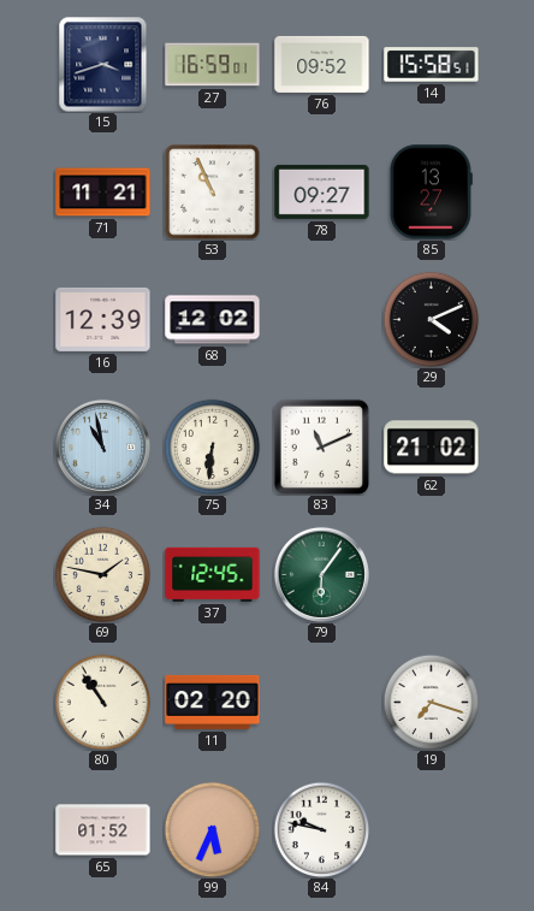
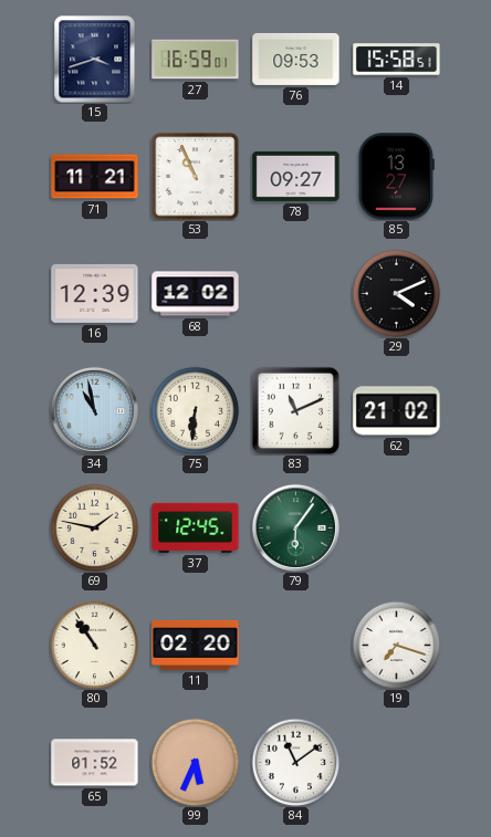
76: 09:52 -> 09:53 (296, 59)
84: 9:47 -> 11:09 (295, 762)
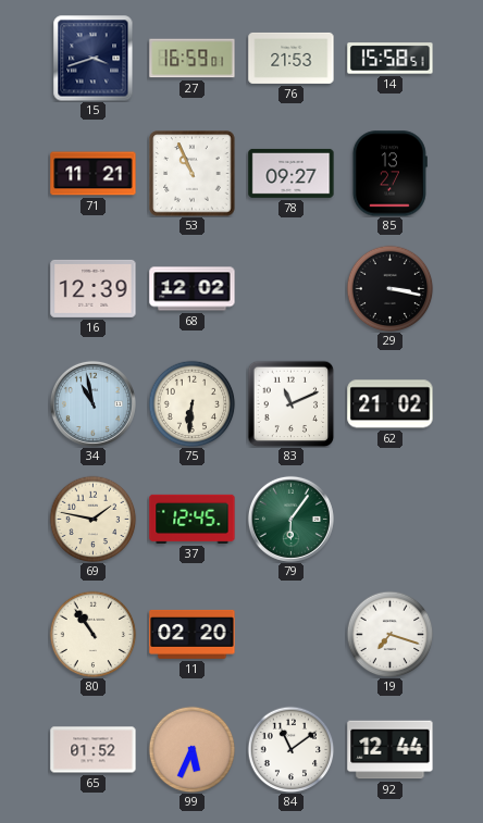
76: 09:53 -> 21:53 (292, 58)
29: 4:11 -> 3:17 (389, 288)
92: none -> 12:44 (391, 750)
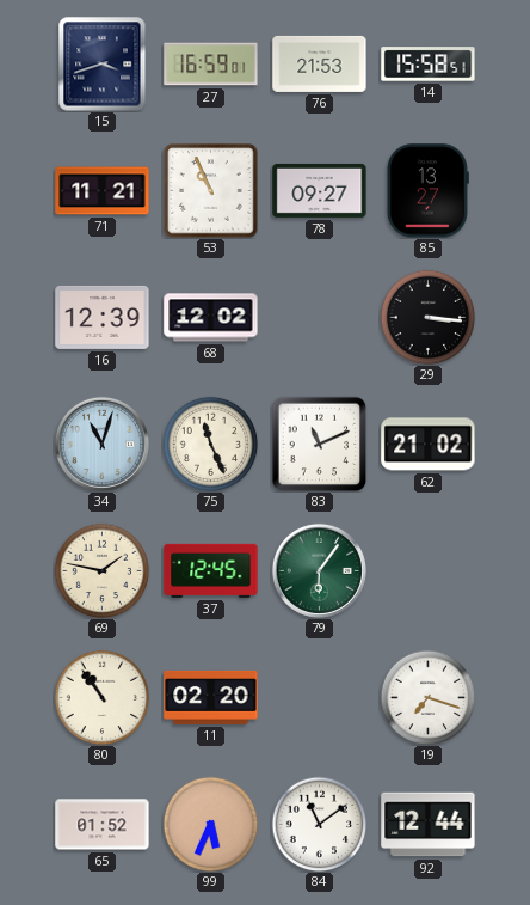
29: 3:17 -> 3:16 (427, 317)
34: 10:58 -> 11:03 (101, 444)
75: 6:31 -> 11:26 (210, 444)
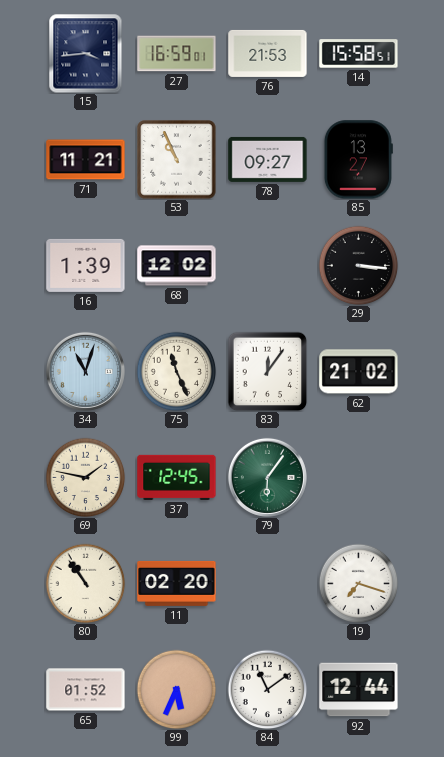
15: 3:42 -> 3:44 (86, 53)
16: 12:39 -> 1:39 (86, 265)
83: 11:11 -> 12:06 (267, 371)
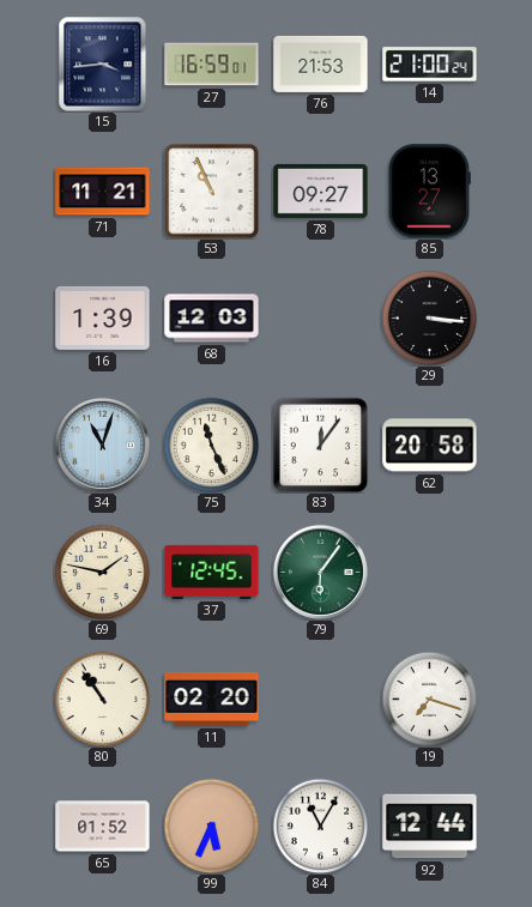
14: 15:58 -> 21:00 (430, 65)
68: 12:02 -> 12:03 (212, 319)
62: 21:02 -> 20:58 (430, 446)
84: 11:09 -> 11:05 (320, 826)
